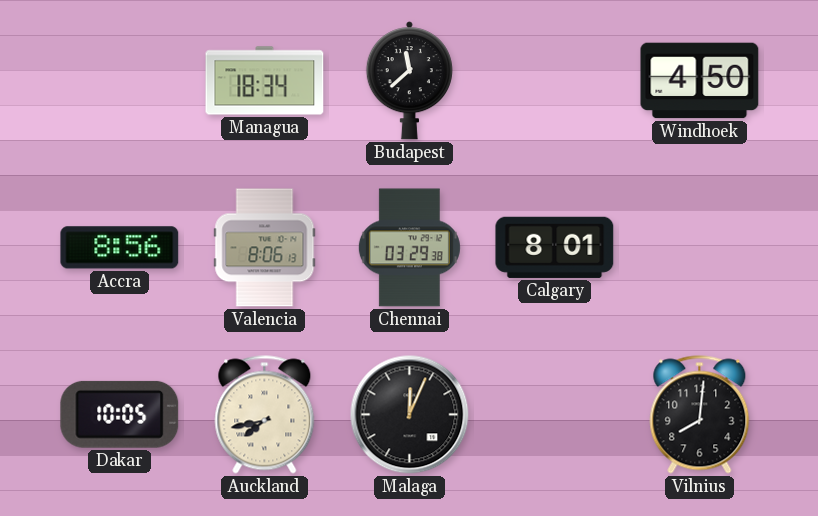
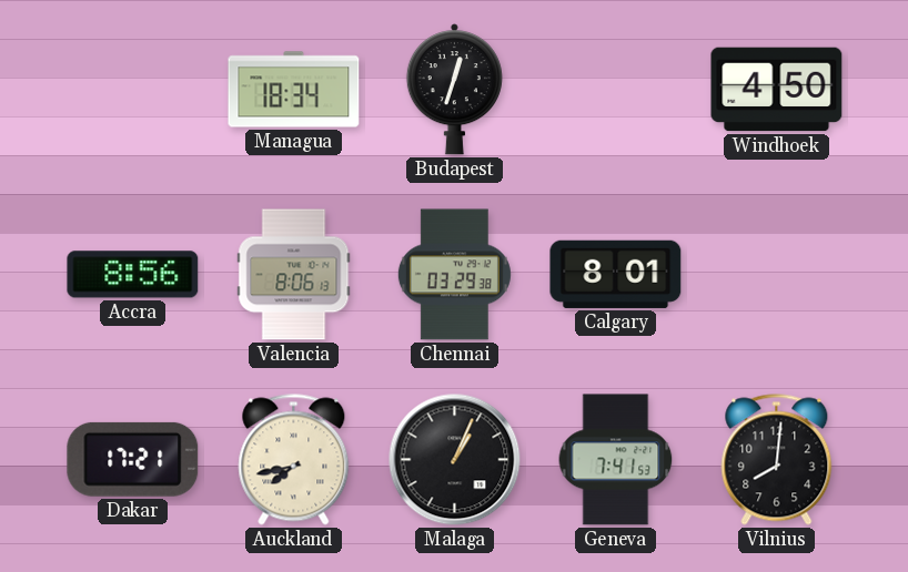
Budapest: 11:38 -> 12:33 (454, 90)
Dakar: 10:05 -> 17:21 (133, 459)
Malaga: 12:04 -> 1:04 (455, 460)
Geneva: none -> 7:41 (616, 460)
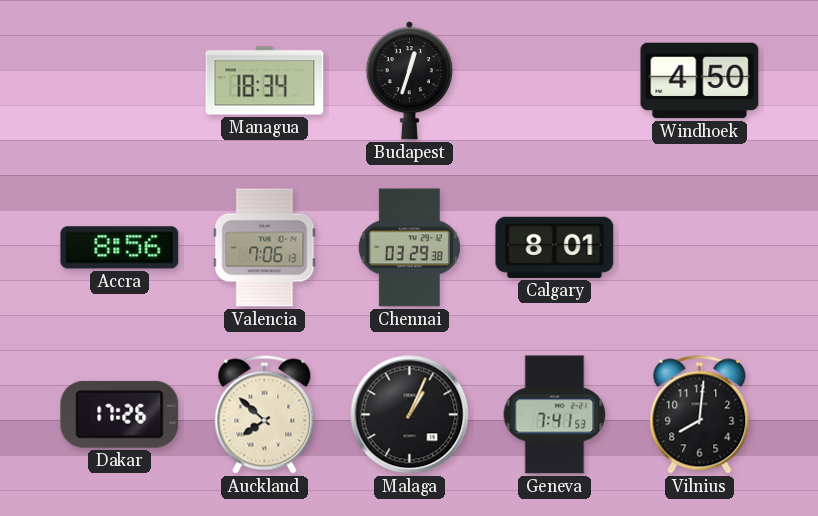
Valencia: 8:06 -> 7:06 (265, 248)
Dakar: 17:21 -> 17:26 (120, 414)
Auckland: 7:43 -> 7:52 (265, 415)
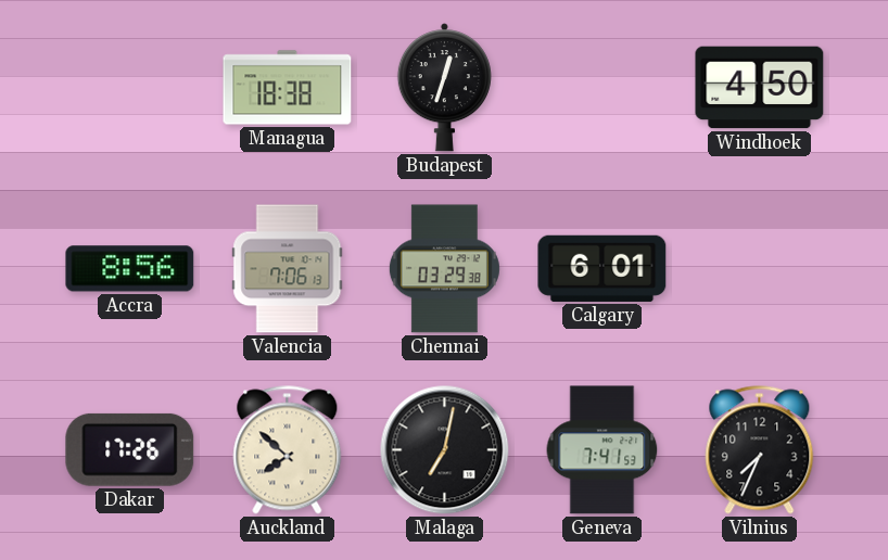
Managua: 18:34 -> 18:38 (288, 88)
Calgary: 8:01 -> 6:01 (602, 268)
Malaga: 1:04 -> 7:02 (445, 450)
Vilnius: 8:01 -> 7:34 (760, 450)
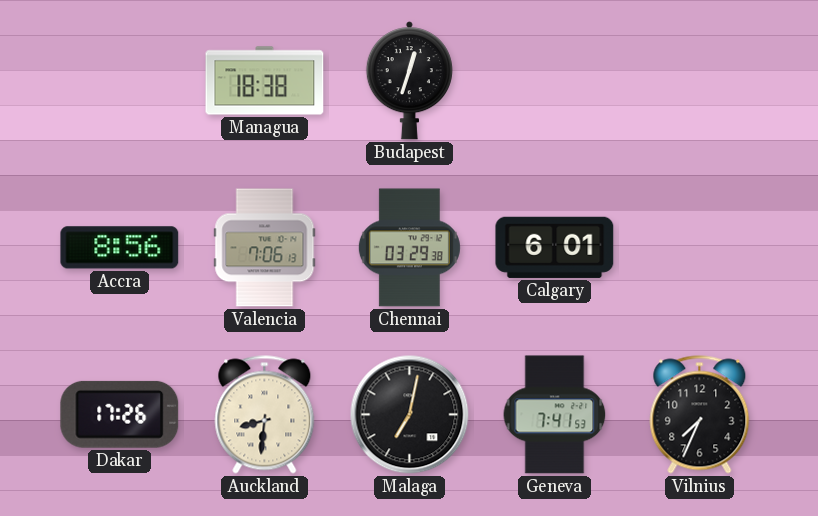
Windhoek: 4:50 -> none (760, 88)
Auckland: 7:52 -> 8:31 (265, 415)
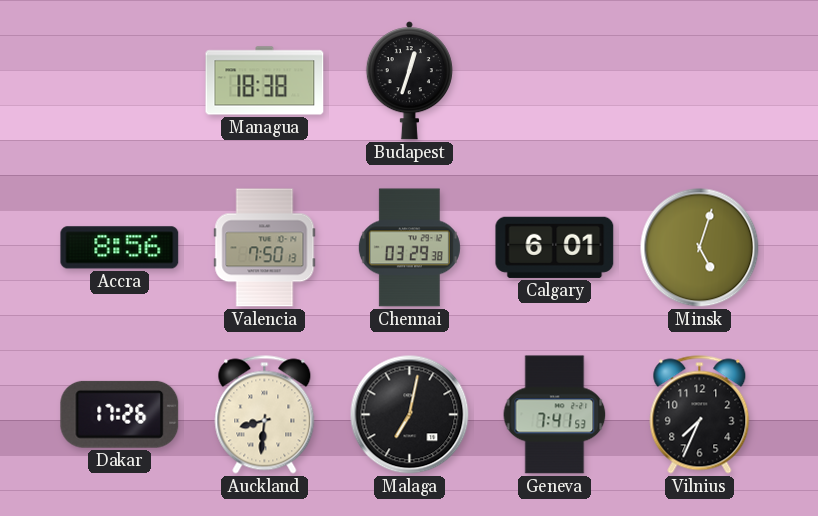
Valencia: 7:06 -> 7:50 (265, 248)
Minsk: none -> 5:03 (700, 248)
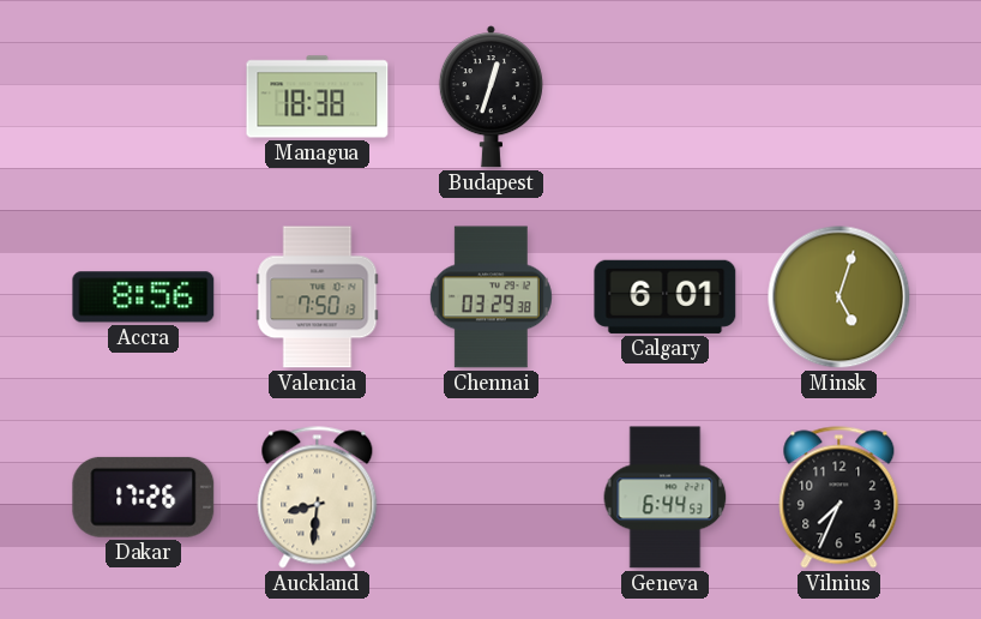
Malaga: 7:02 -> none (410, 415)
Geneva: 7:41 -> 6:44 (666, 498)
